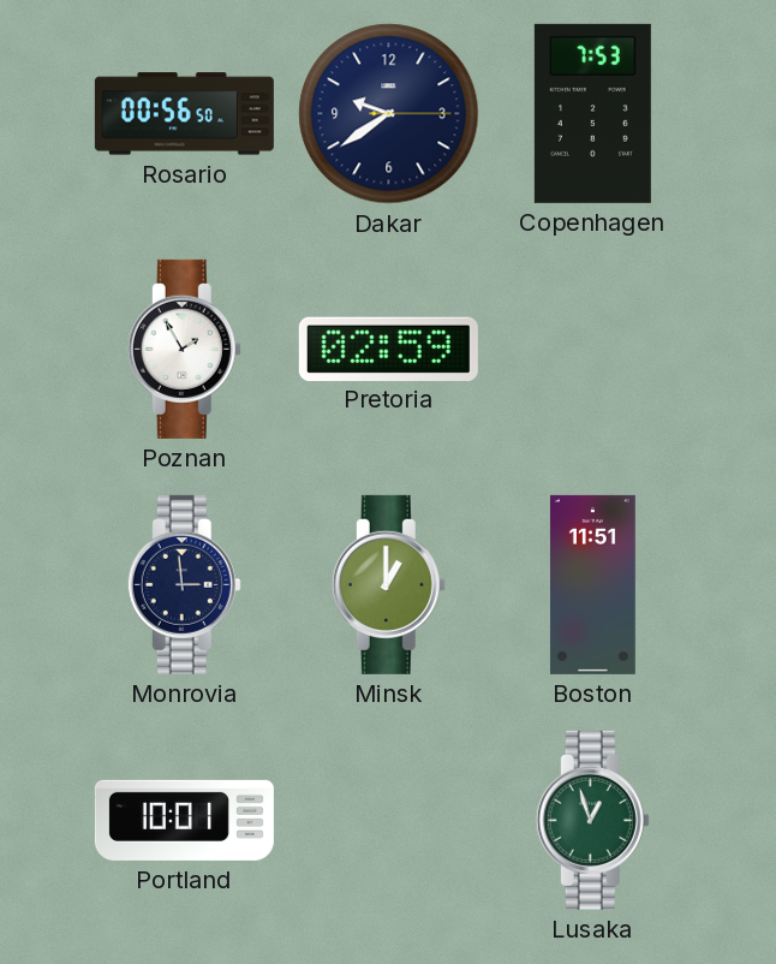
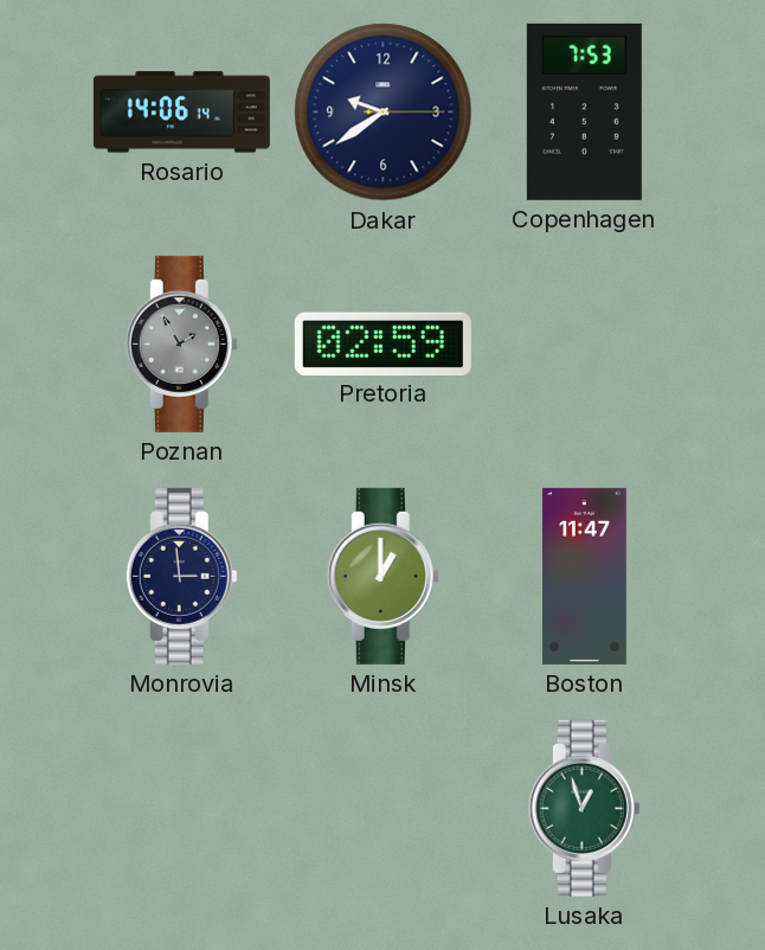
Rosario: 00:56 -> 14:06 (181, 113)
Poznan dial: white -> grey (181, 344)
Boston: 11:51 -> 11:47 (584, 576)
Portland: 10:01 -> none (184, 820)
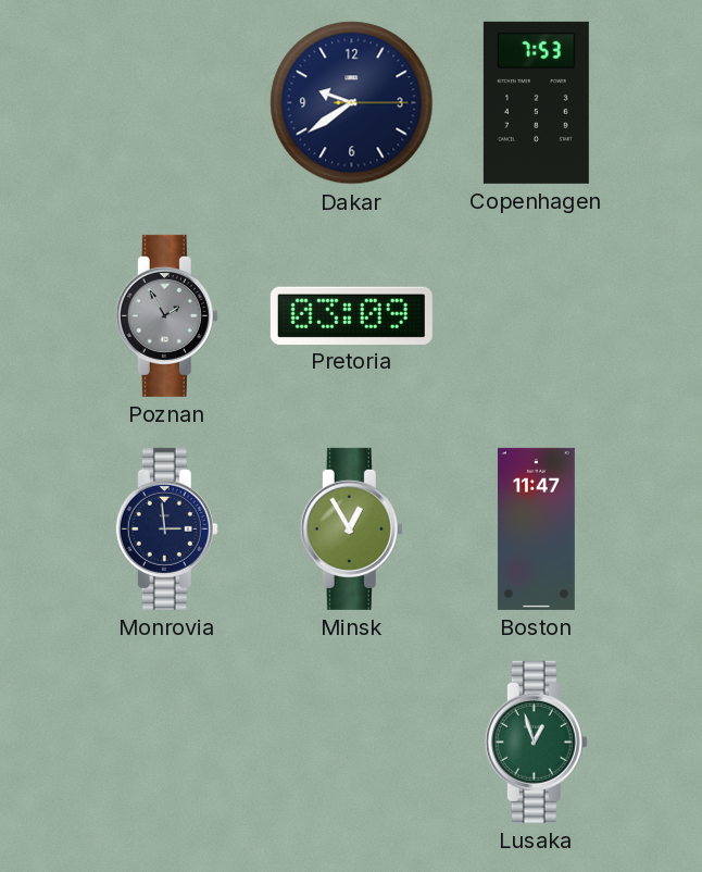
Rosario: 14:06 -> none (181, 113)
Pretoria: 02:59 -> 03:09 (351, 315)
Minsk: 1:00 -> 12:55 (351, 528)
